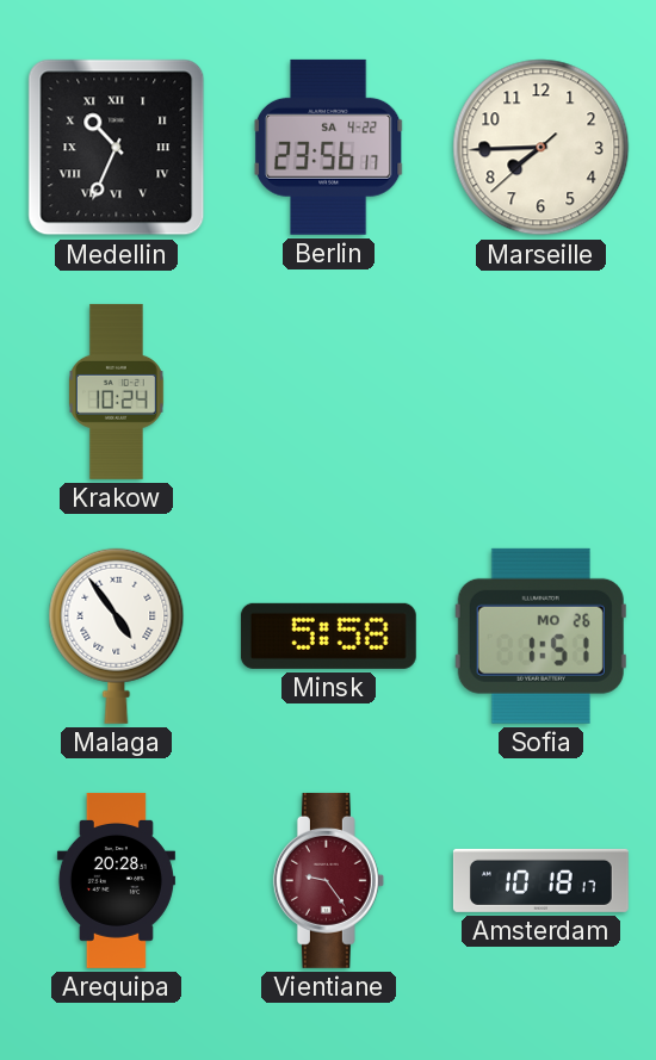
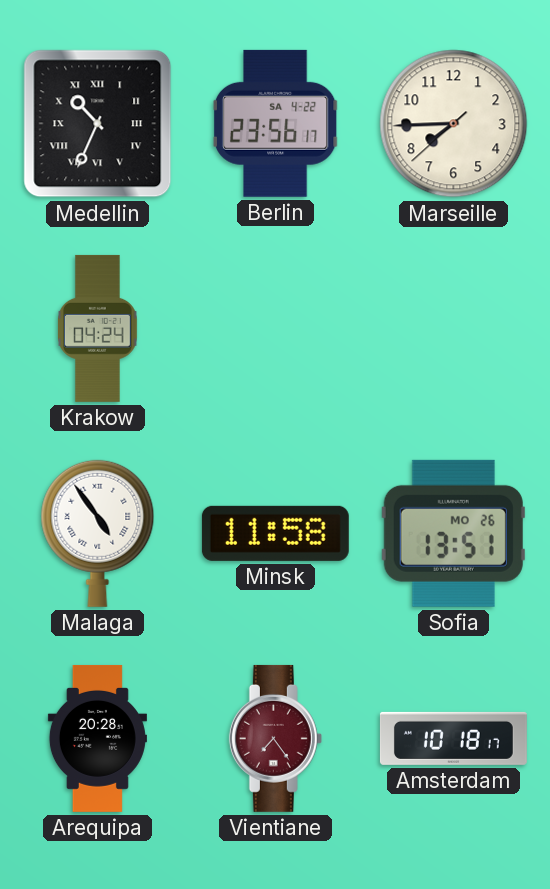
Krakow: 10:24 -> 04:24 (97, 328)
Minsk: 5:58 -> 11:58 (275, 533)
Sofia: 1:51 -> 13:51 (453, 533)
Vientiane: 9:24 -> 7:24 (275, 738)
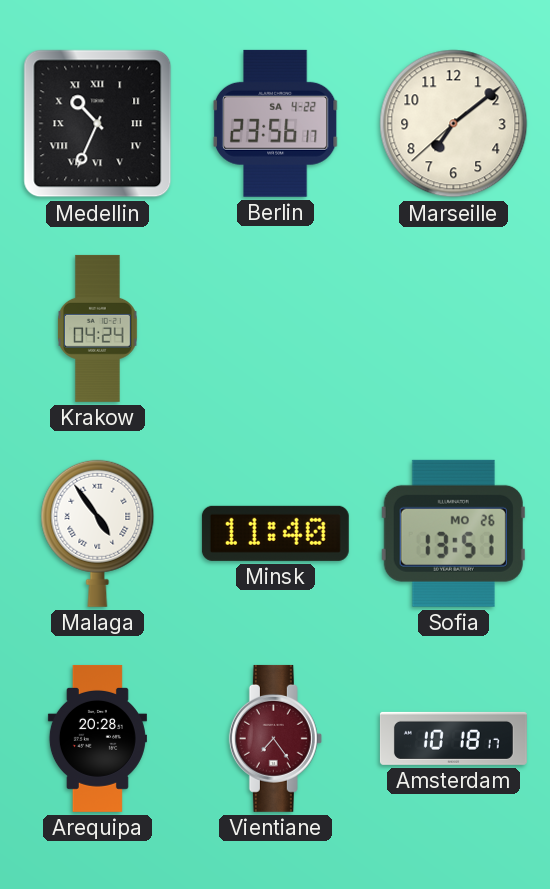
Marseille: 7:44 -> 7:08 (454, 124)
Minsk: 11:58 -> 11:40 (275, 533)
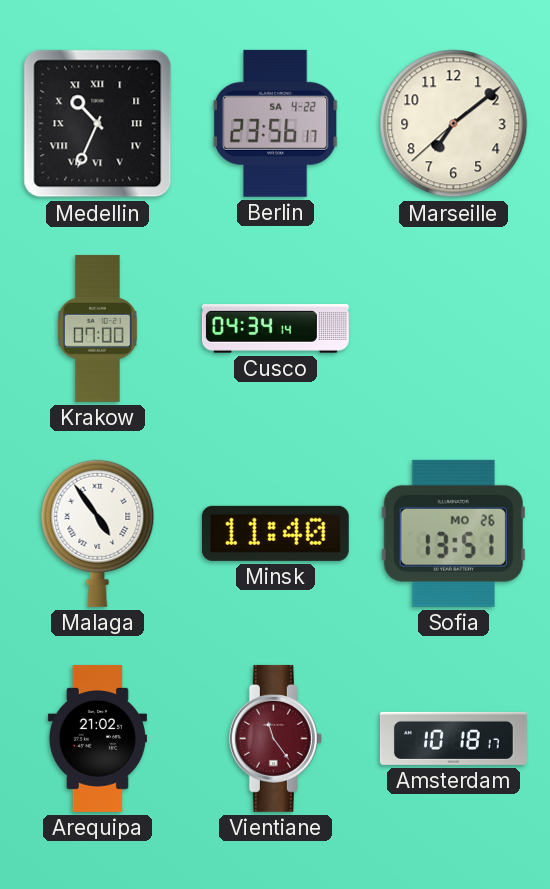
Krakow: 04:24 -> 07:00 (97, 328)
Cusco: none -> 04:34 (275, 329)
Arequipa: 20:28 -> 21:02 (97, 738)
Vientiane: 7:24 -> 11:24 (275, 738)
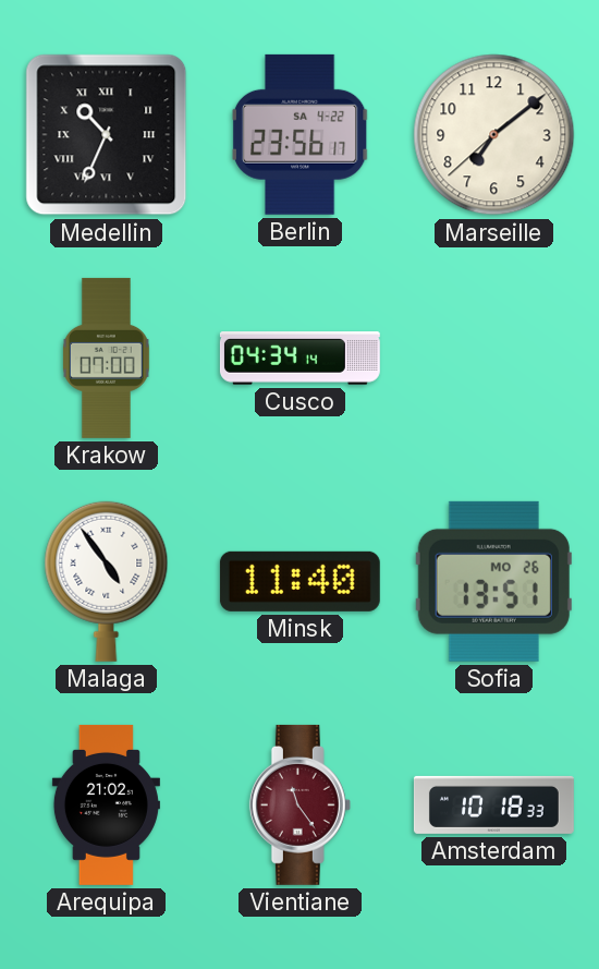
Amsterdam: 10:18:17 -> 10:18:33 (493, 804)
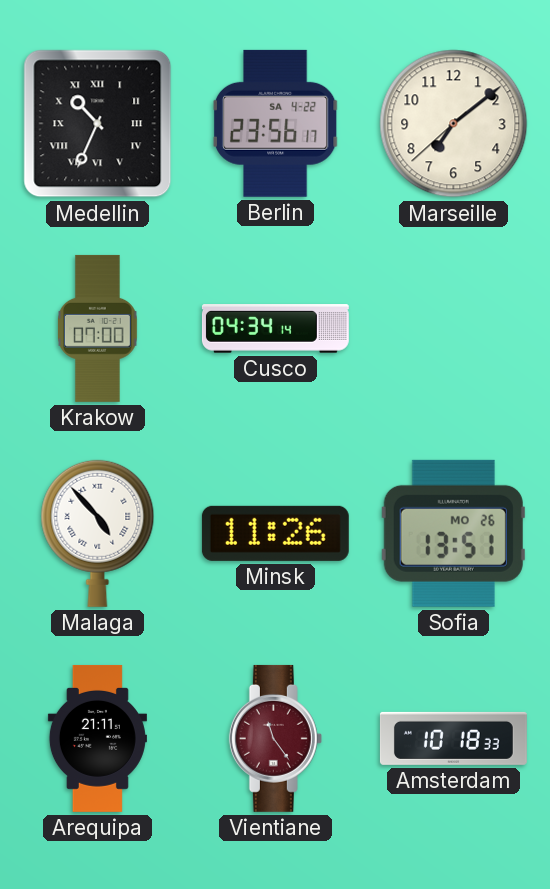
Malaga: 4:54 -> 4:53 (98, 533)
Minsk: 11:40 -> 11:26 (275, 533)
Arequipa: 21:02 -> 21:11 (97, 738)
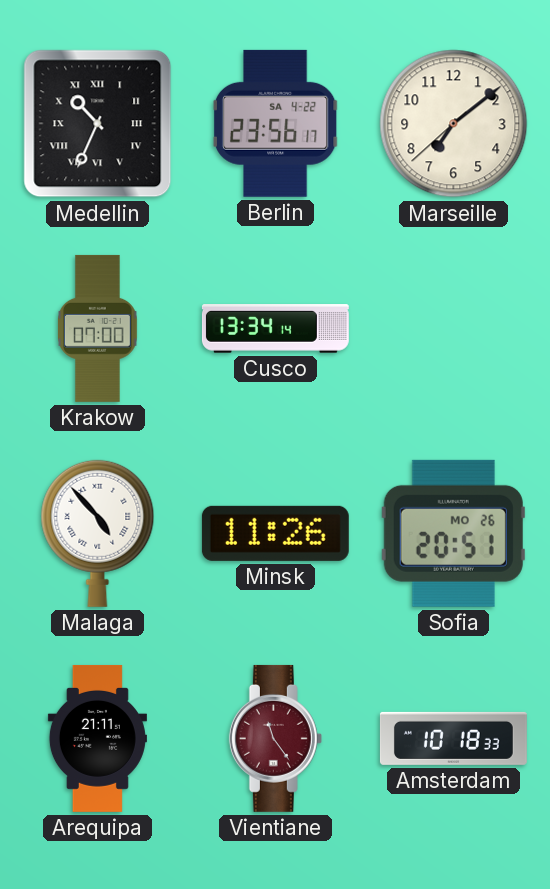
Cusco: 04:34 -> 13:34 (275, 329)
Sofia: 13:51 -> 20:51 (453, 533)
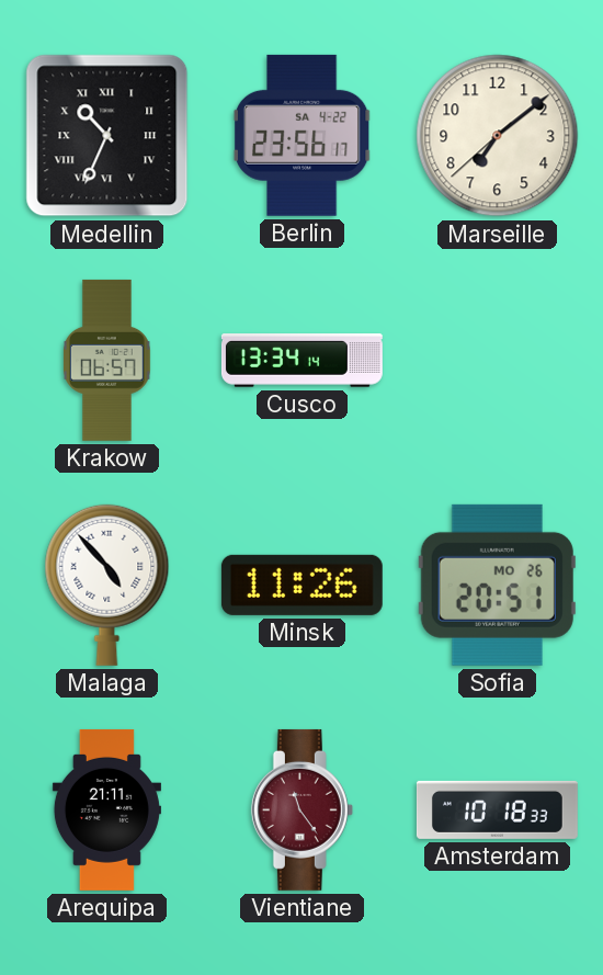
Krakow: 07:00 -> 06:57 (106, 360)
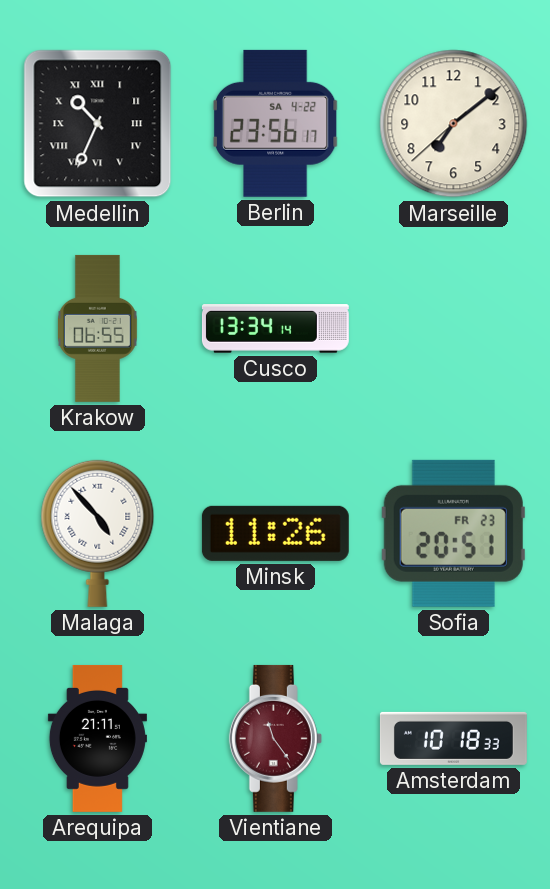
Krakow: 06:57 -> 06:55 (97, 328)
Sofia date: MO 26 -> FR 23 (453, 533)
